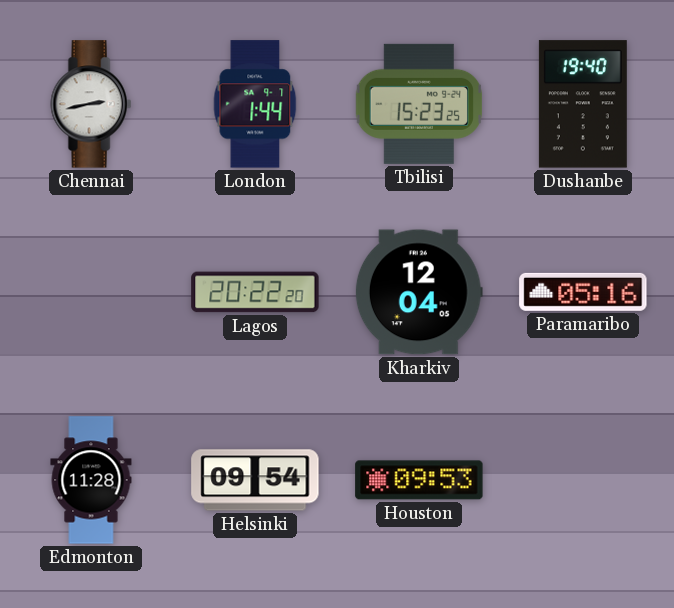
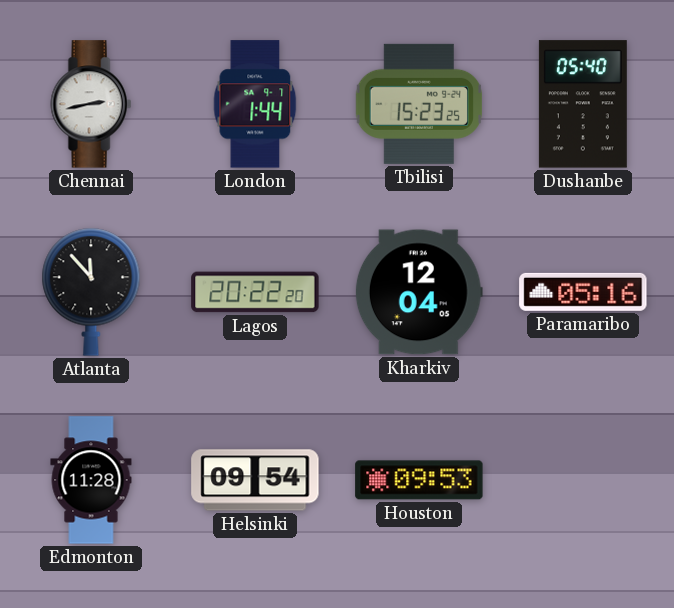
Dushanbe: 19:40 -> 05:40 (583, 104)
Atlanta: none -> 11:53 (91, 292)
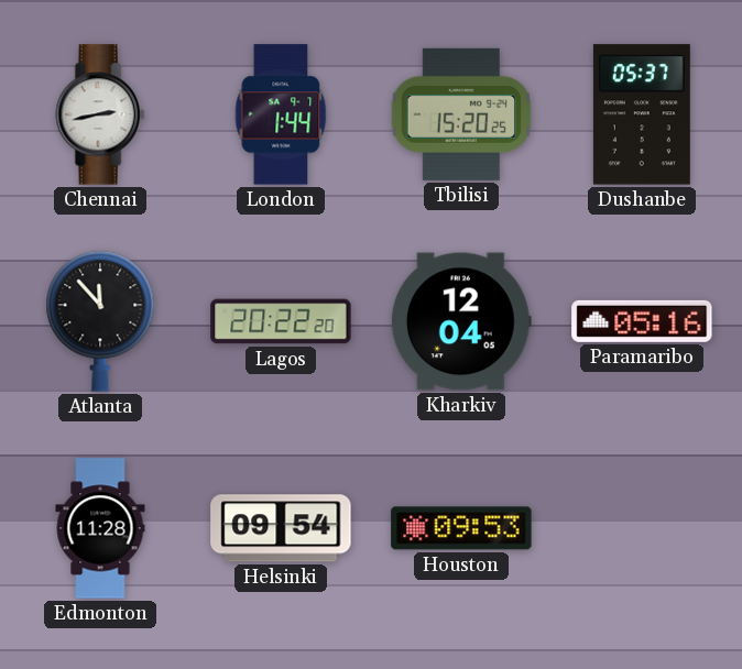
Tbilisi: 15:23 -> 15:20 (460, 114)
Dushanbe: 05:40 -> 05:37 (642, 114)
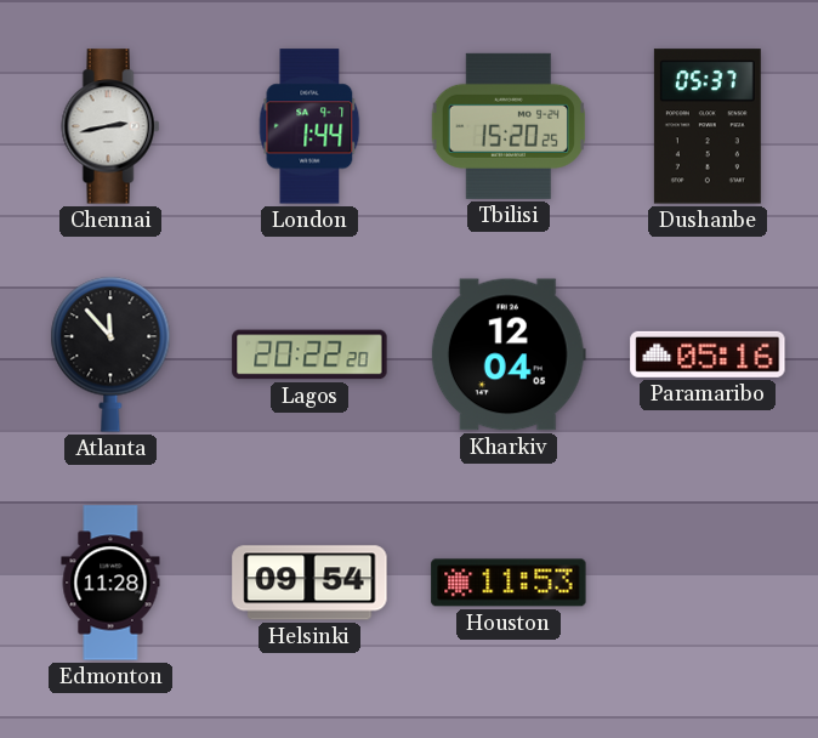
Houston: 09:53 -> 11:53 (509, 583)
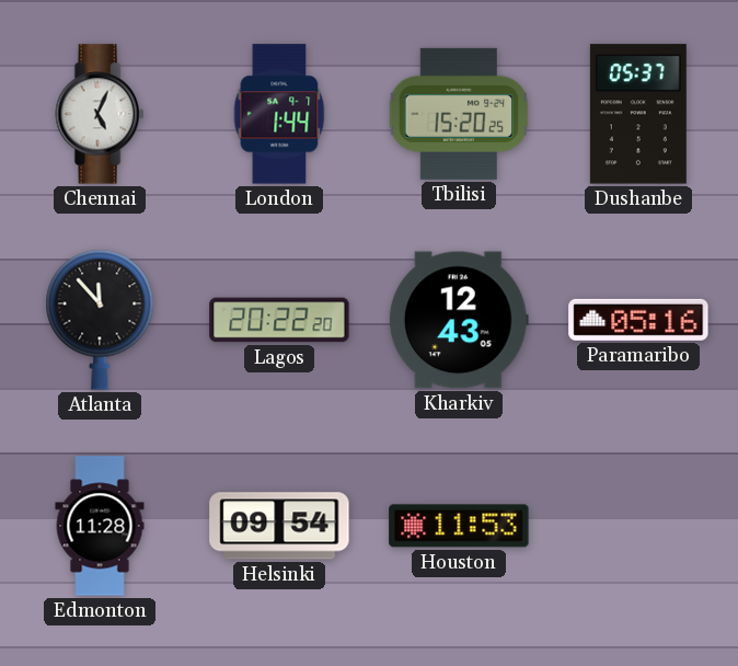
Chennai: 2:43 -> 5:04 (100, 114)
Kharkiv: 12:04 -> 12:43 (459, 320)
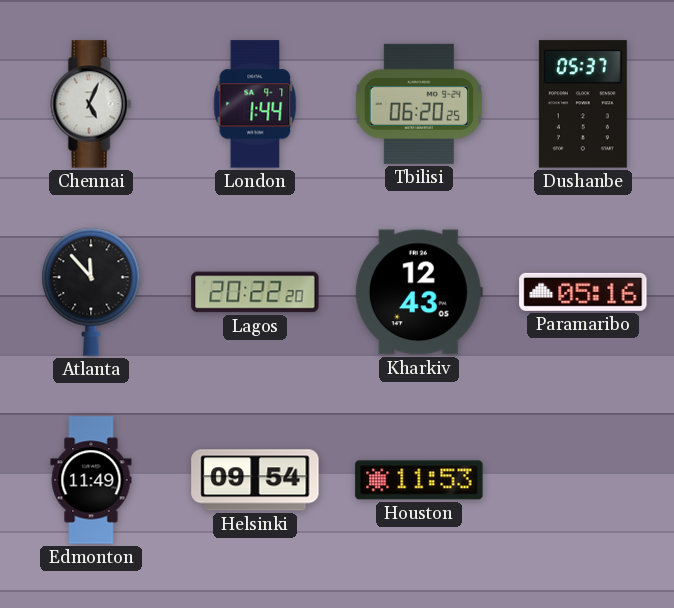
Tbilisi: 15:20 -> 06:20 (418, 104)
Edmonton: 11:28 -> 11:49 (91, 480)
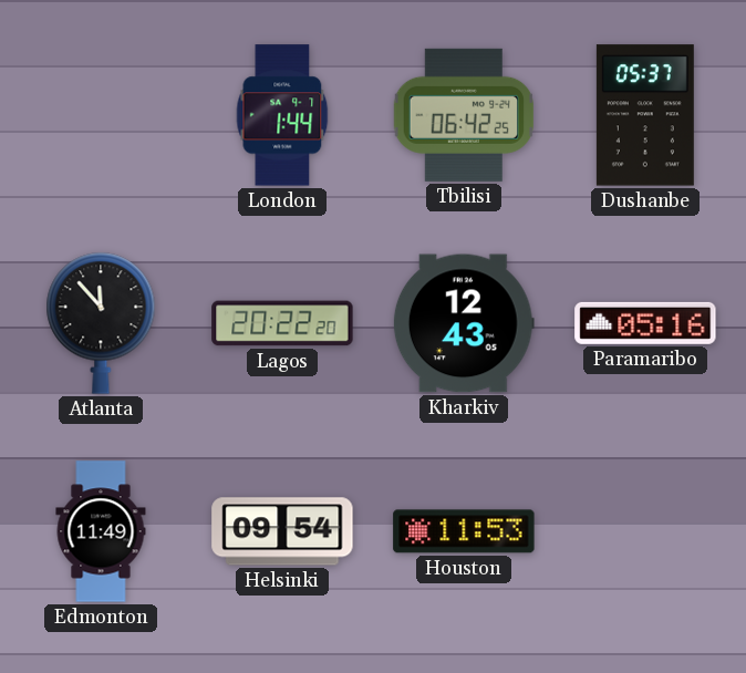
Chennai: 5:04 -> none (91, 104)
Tbilisi: 06:20 -> 06:42 (463, 115)
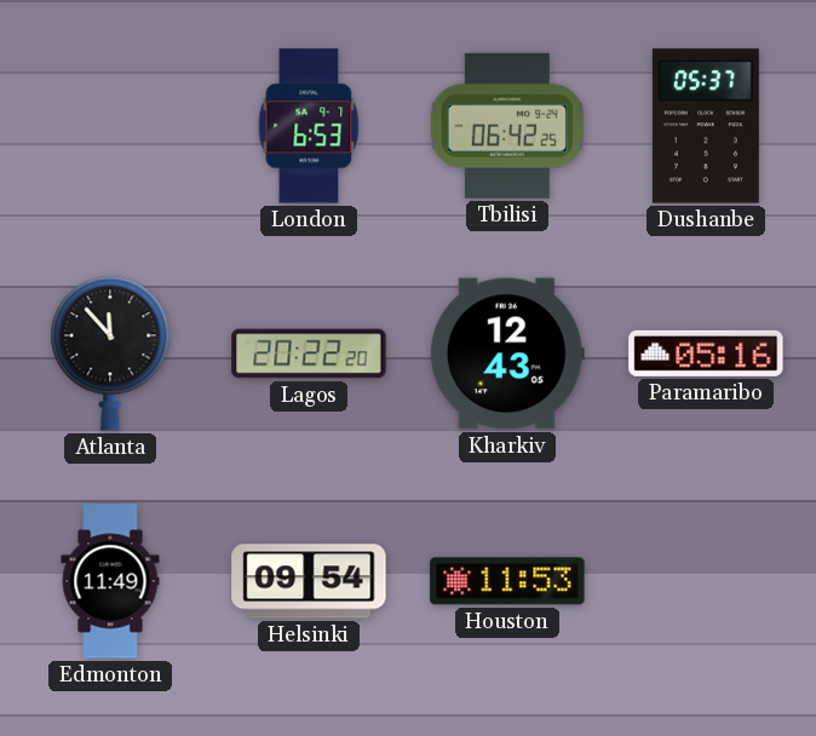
London: 1:44 -> 6:53 (309, 126)
